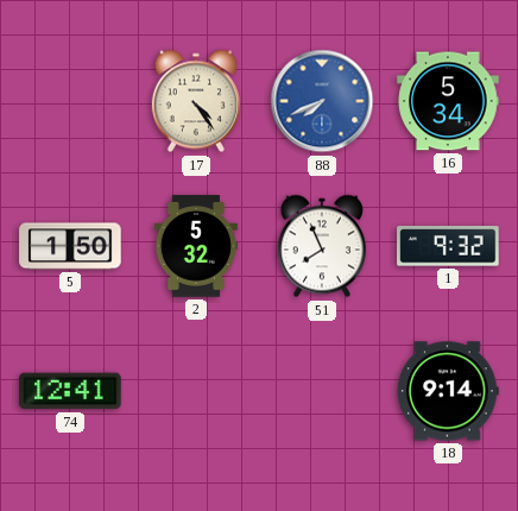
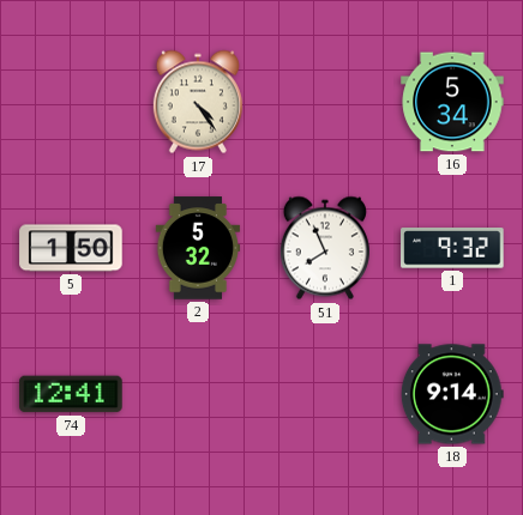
88: 7:41 -> none (322, 101)
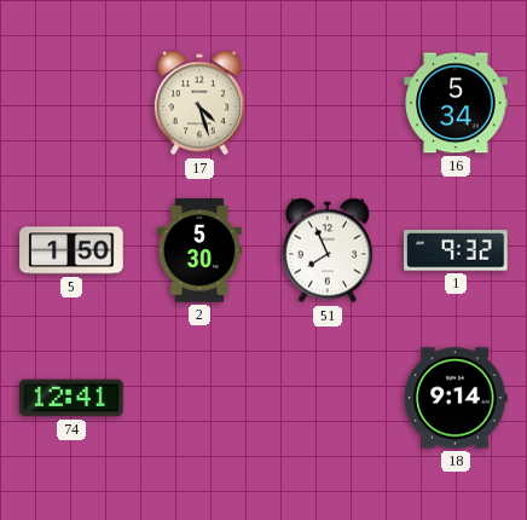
17: 4:24 -> 4:27 (199, 103)
2: 5:32 -> 5:30 (199, 250)
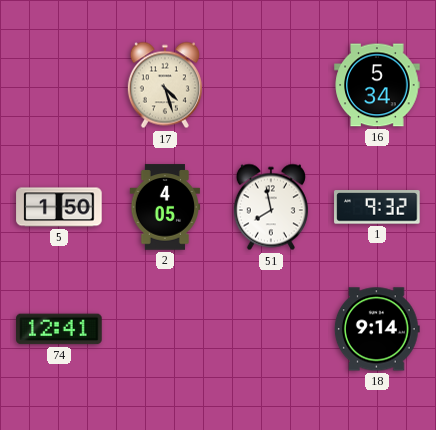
2: 5:30 -> 4:05 (165, 207)
51: 7:56 -> 7:58 (271, 207)
